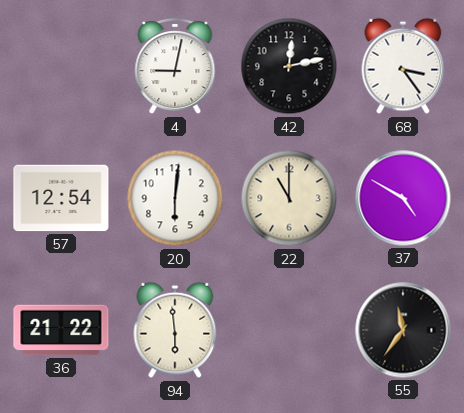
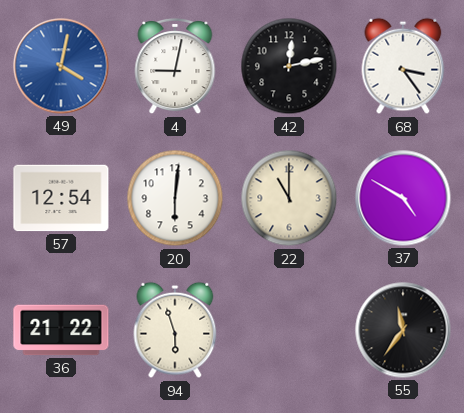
49: none -> 4:02 (61, 66)
94: 5:59 -> 5:57 (175, 330)
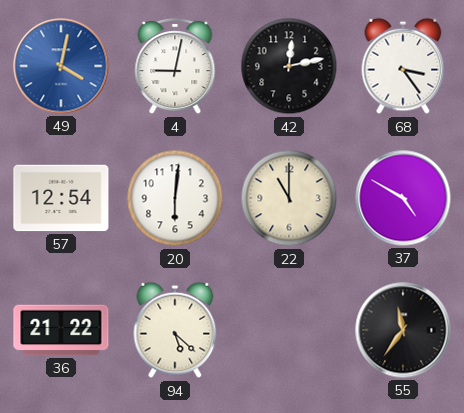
94: 5:57 -> 5:22 (175, 330)
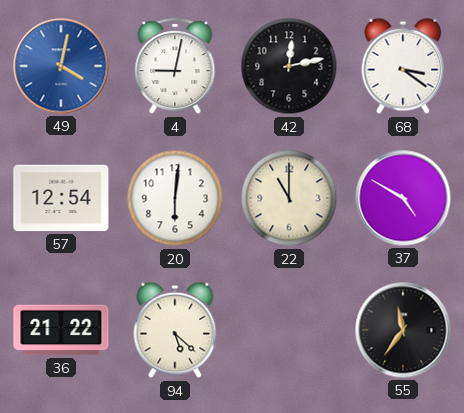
68: 3:24 -> 3:21 (403, 66)
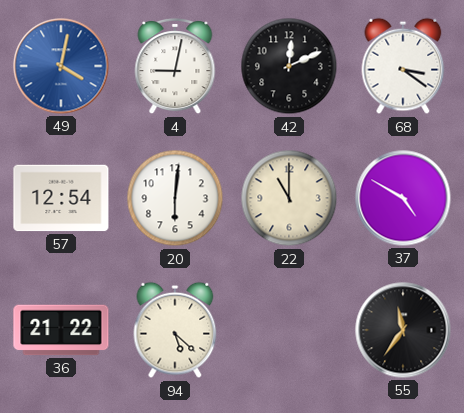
42: 12:13 -> 12:11 (289, 66)
